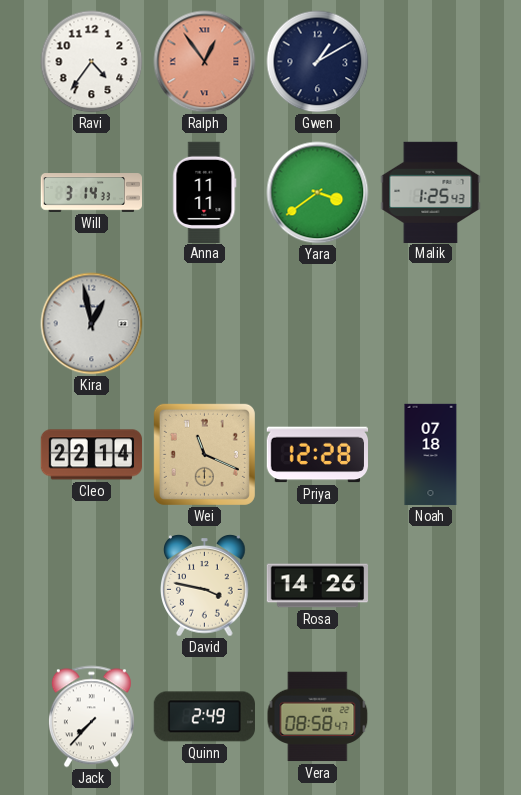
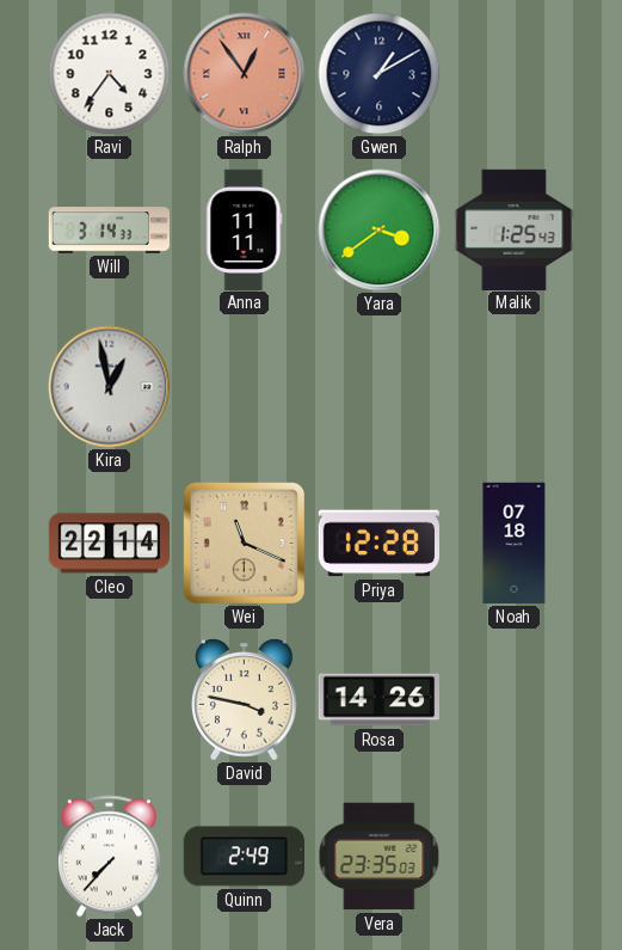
Vera: 08:58 -> 23:35 (380, 857)
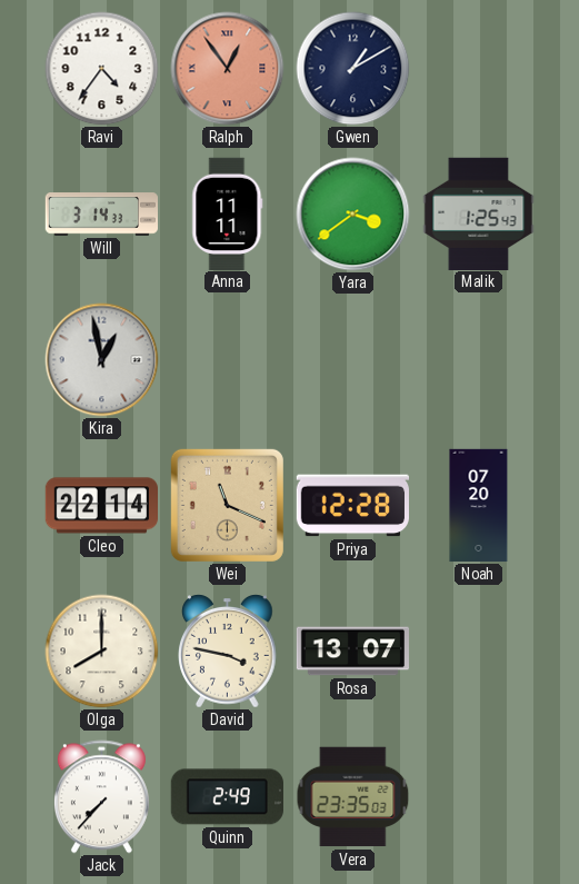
Noah: 07:18 -> 07:20 (479, 506)
Olga: none -> 8:00 (102, 652)
Rosa: 14:26 -> 13:07 (353, 652)
